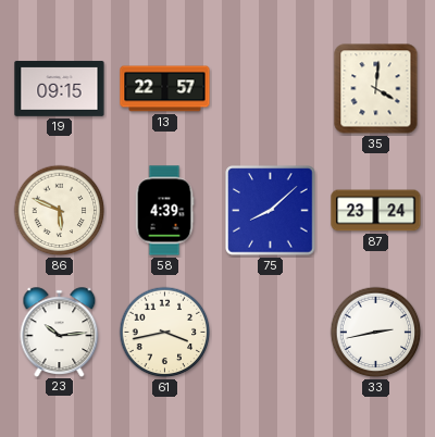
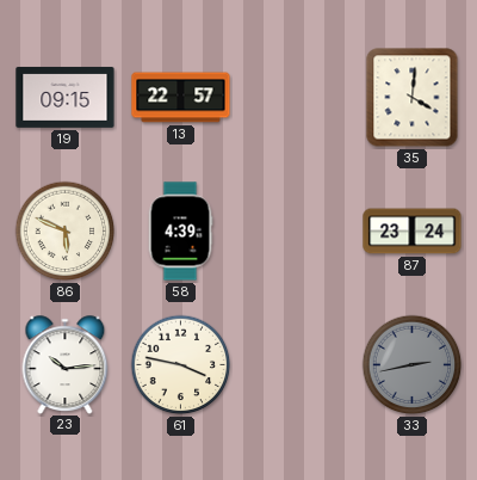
75: 8:08 -> none (271, 211)
61: 3:43 -> 3:47 (181, 365)
33 dial: white -> grey (413, 365)
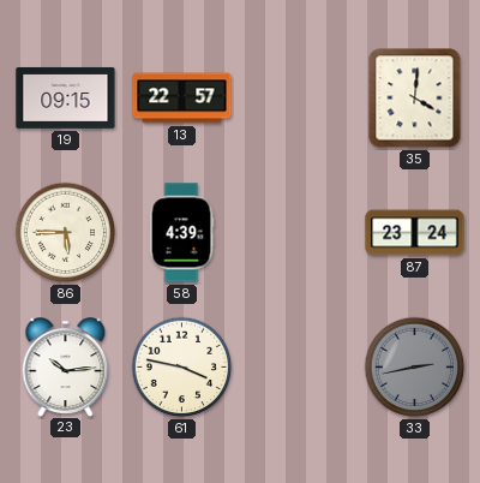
86: 5:49 -> 5:45 (66, 233)
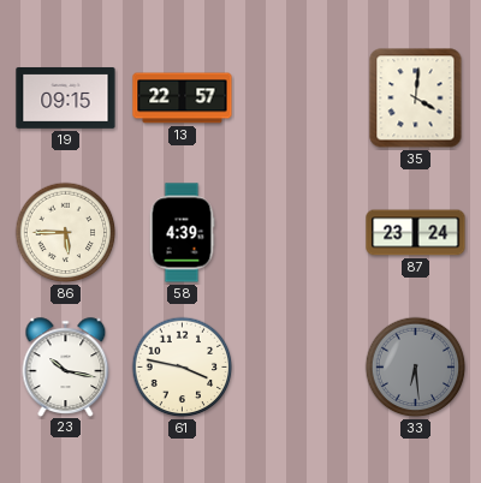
23: 10:14 -> 10:17 (66, 366)
33: 2:43 -> 6:29 (416, 368)
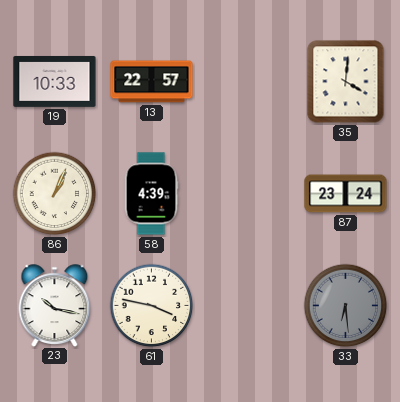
19: 09:15 -> 10:33 (55, 81)
86: 5:45 -> 1:04 (55, 194)
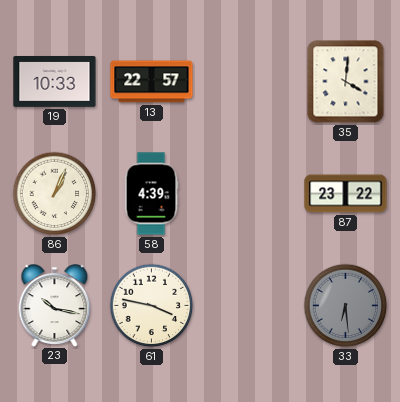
87: 23:24 -> 23:22 (346, 194)
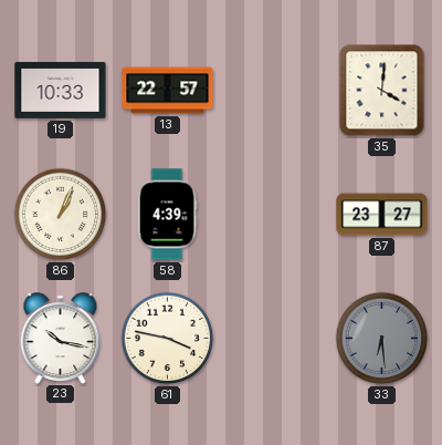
87: 23:22 -> 23:27 (382, 215)
